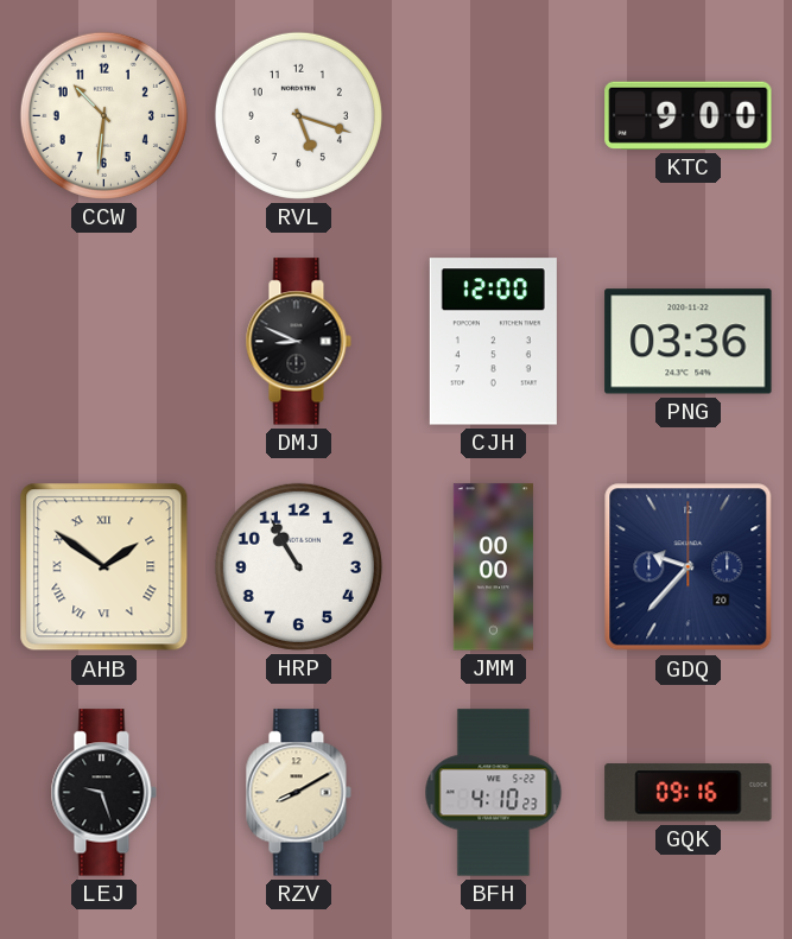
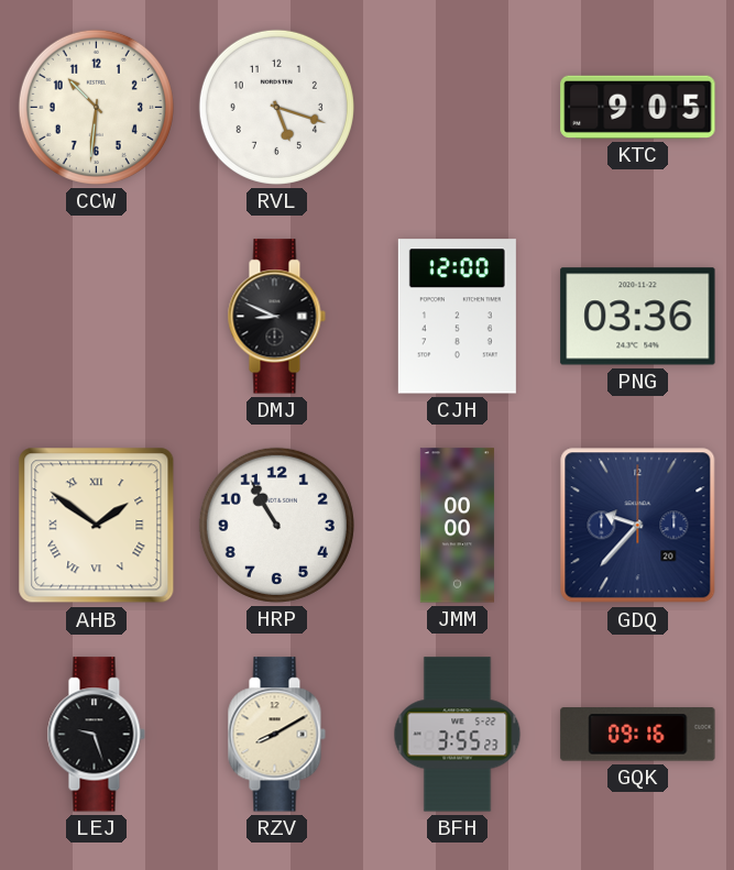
KTC: 9:00 -> 9:05 (638, 107)
BFH: 4:10 -> 3:55 (458, 735)
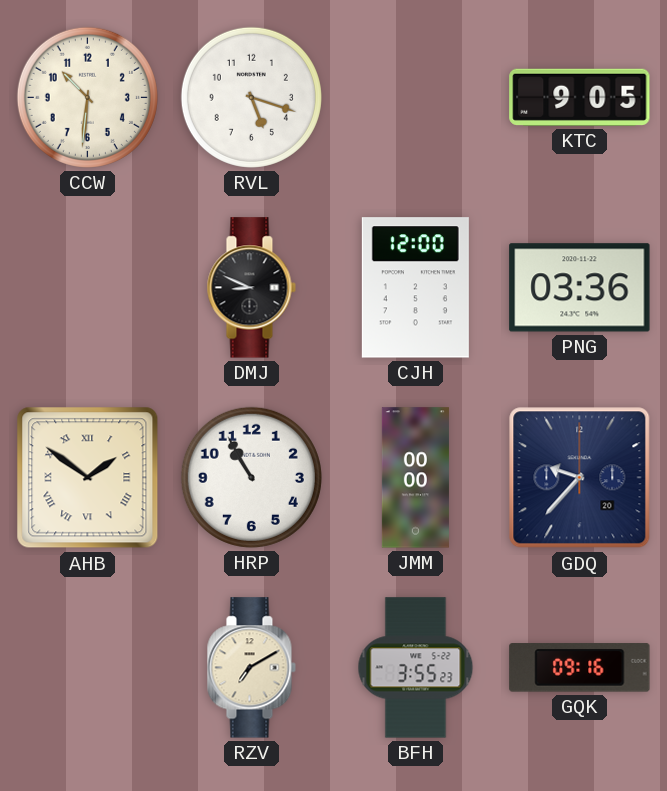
LEJ: 9:27 -> none (96, 735)
RZV: 8:10 -> 7:10 (251, 668)
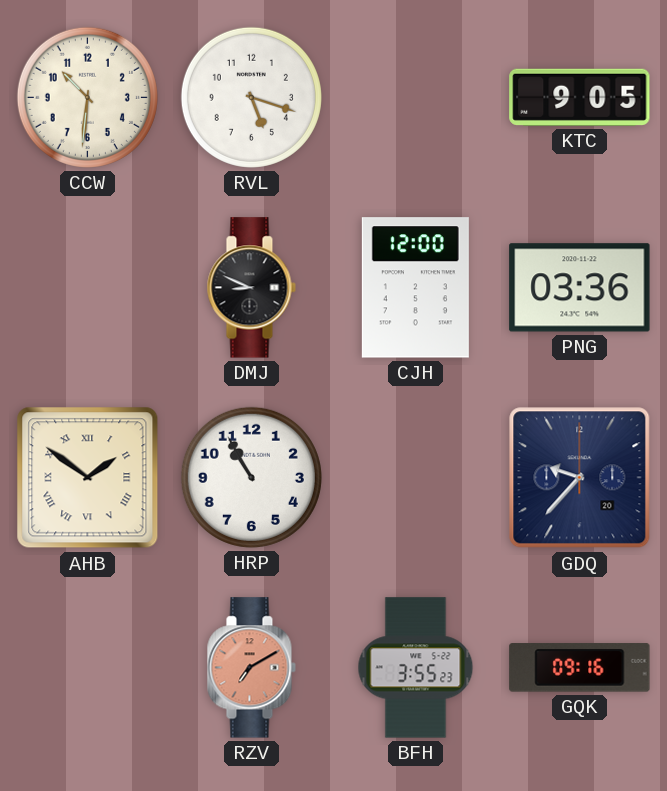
JMM: 00:00 -> none (415, 478)
RZV dial: cream -> salmon (251, 668)
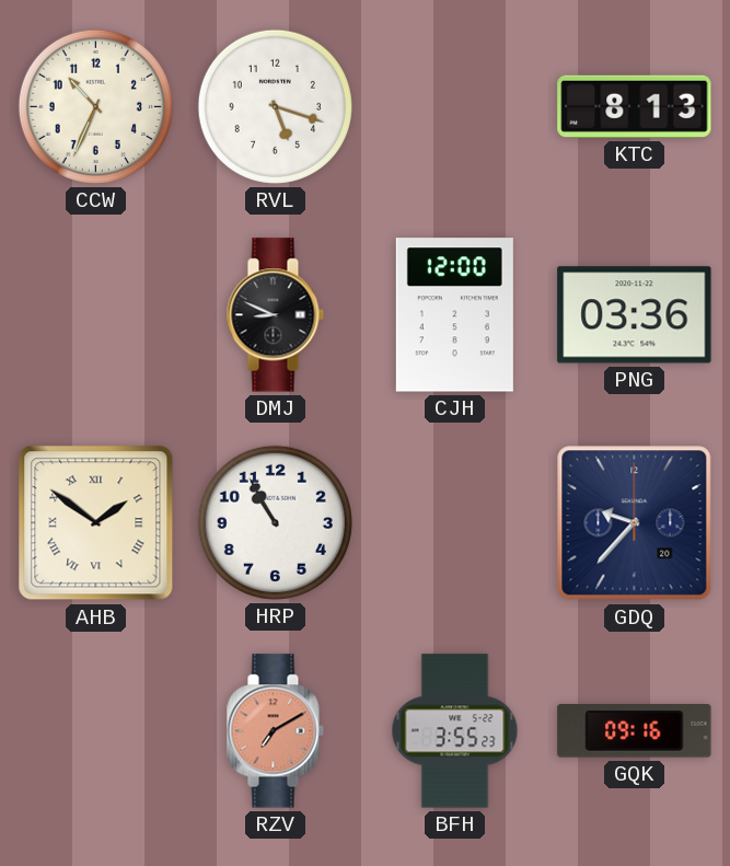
CCW: 10:31 -> 10:34 (95, 106)
KTC: 9:05 -> 8:13 (635, 106)
